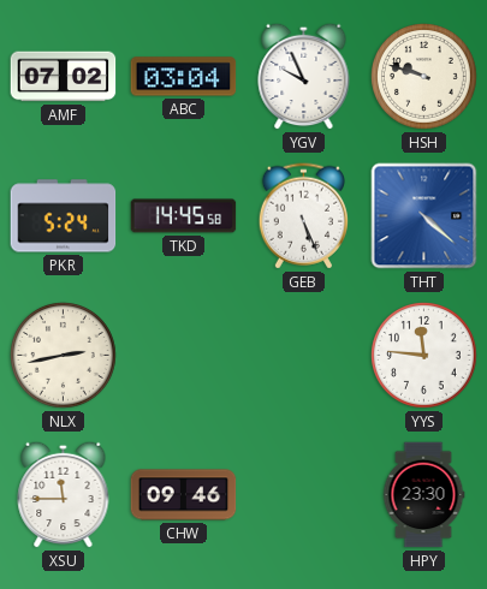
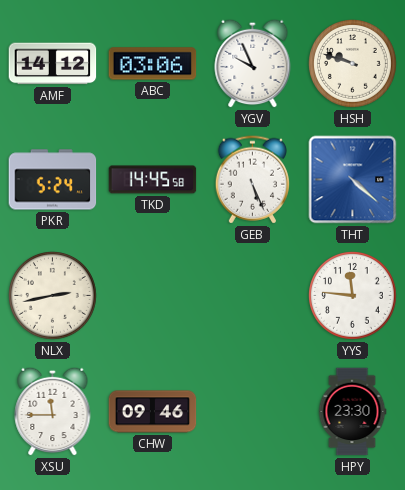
AMF: 07:02 -> 14:12 (53, 64)
ABC: 03:04 -> 03:06 (153, 64)
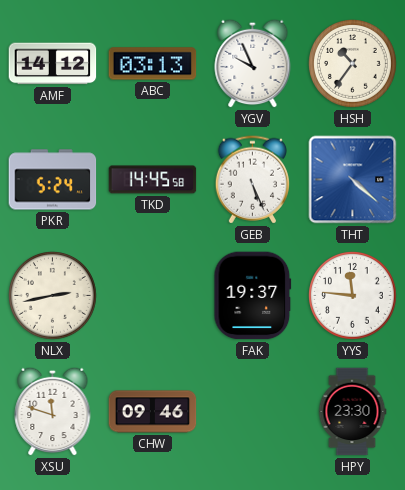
ABC: 03:06 -> 03:13 (153, 64)
HSH: 9:48 -> 10:36 (353, 64)
FAK: none -> 19:37 (253, 296)
XSU: 11:45 -> 11:48 (53, 411)
